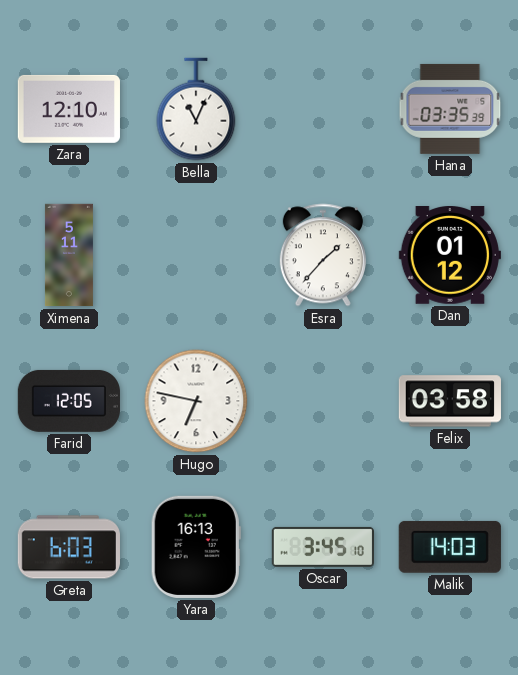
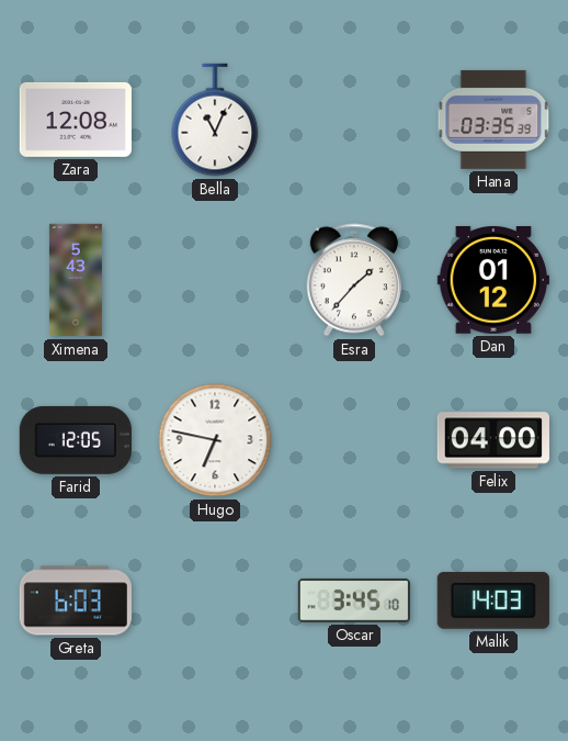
Zara: 12:10 -> 12:08 (76, 120)
Ximena: 5:11 -> 5:43 (76, 280)
Felix: 03:58 -> 04:00 (493, 440)
Yara: 16:13 -> none (196, 547)
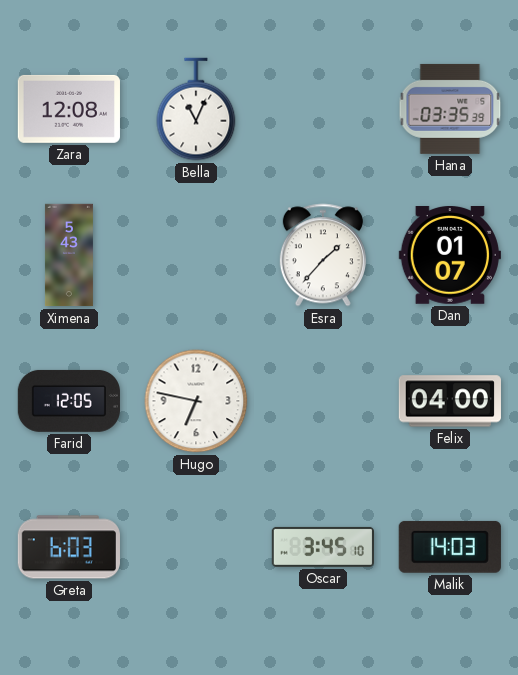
Dan: 01:12 -> 01:07 (450, 256)
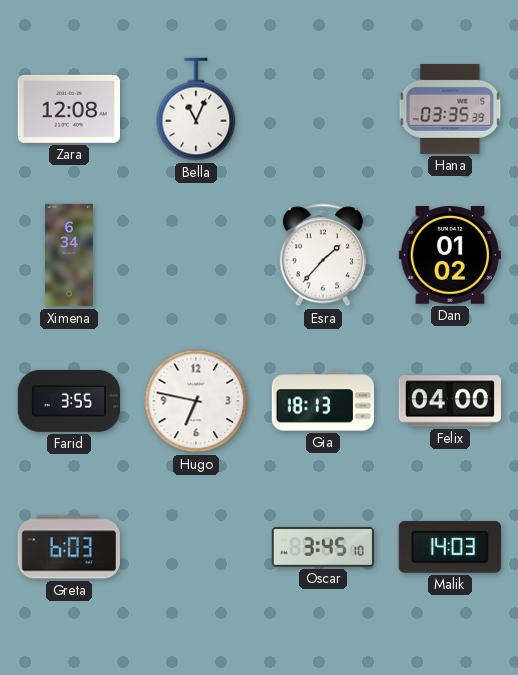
Ximena: 5:43 -> 6:34 (69, 255)
Dan: 01:07 -> 01:02 (450, 256)
Farid: 12:05 -> 3:55 (69, 401)
Gia: none -> 18:13 (322, 401)
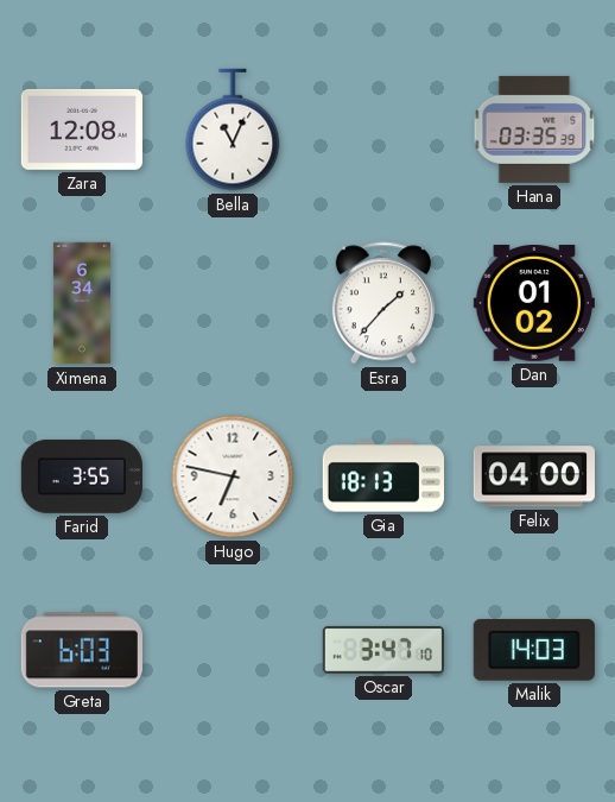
Oscar: 3:45 -> 3:47 (382, 650)
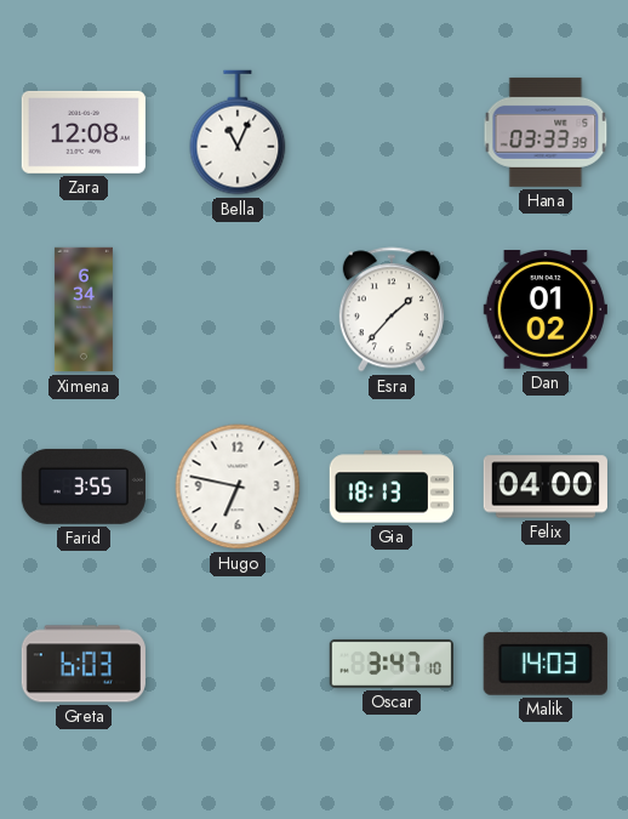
Hana: 03:35 -> 03:33 (546, 132)
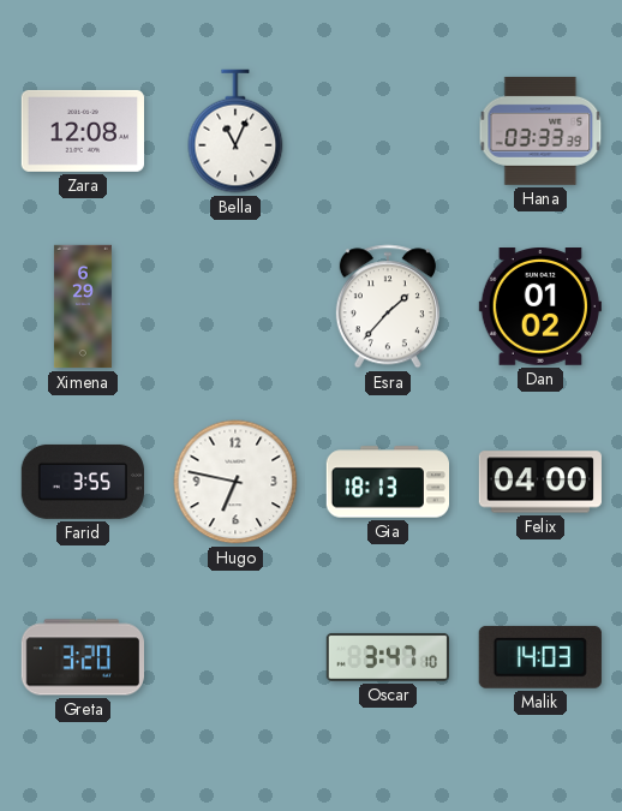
Ximena: 6:34 -> 6:29 (83, 306)
Greta: 6:03 -> 3:20 (82, 657)
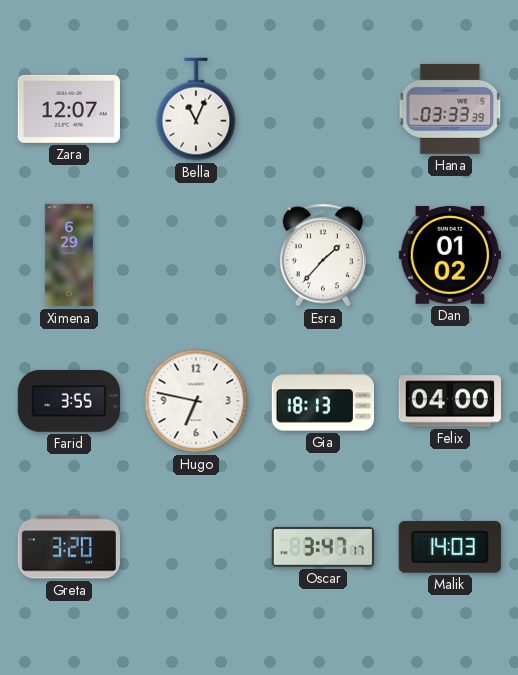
Zara: 12:08 -> 12:07 (69, 109)
Oscar: 3:47:10 -> 3:47:17 (322, 547)
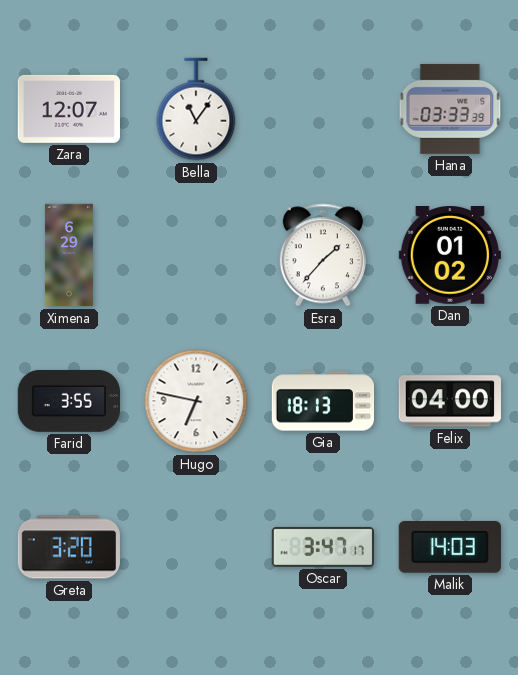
Bella: 11:04 -> 11:06 (196, 109)
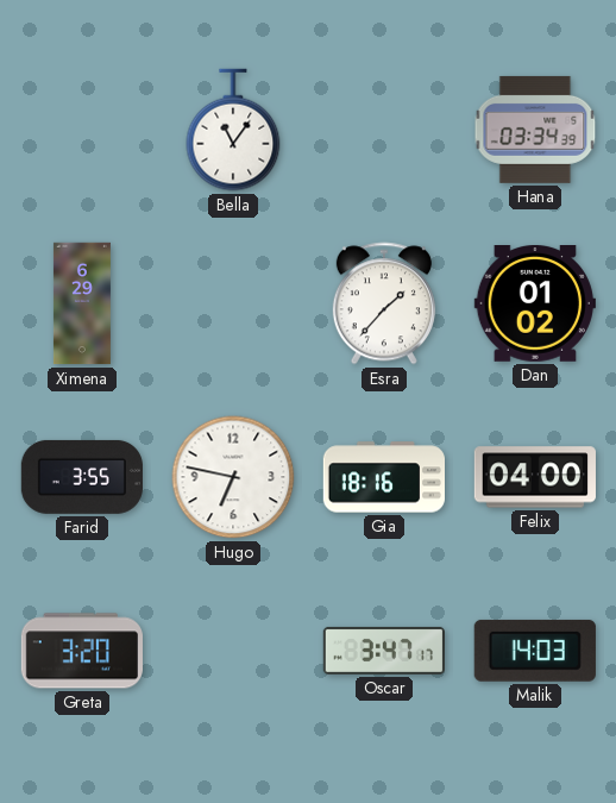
Zara: 12:07 -> none (69, 109)
Hana: 03:33 -> 03:34 (535, 130)
Gia: 18:13 -> 18:16 (383, 477)
